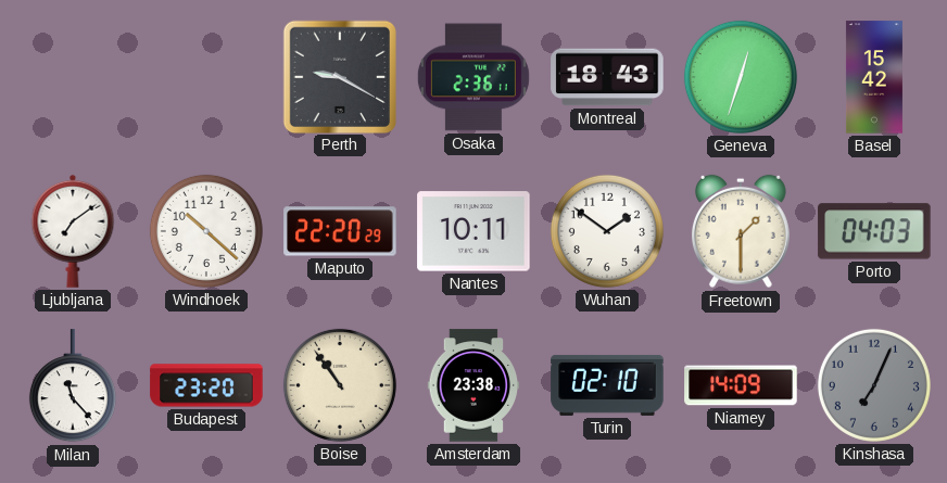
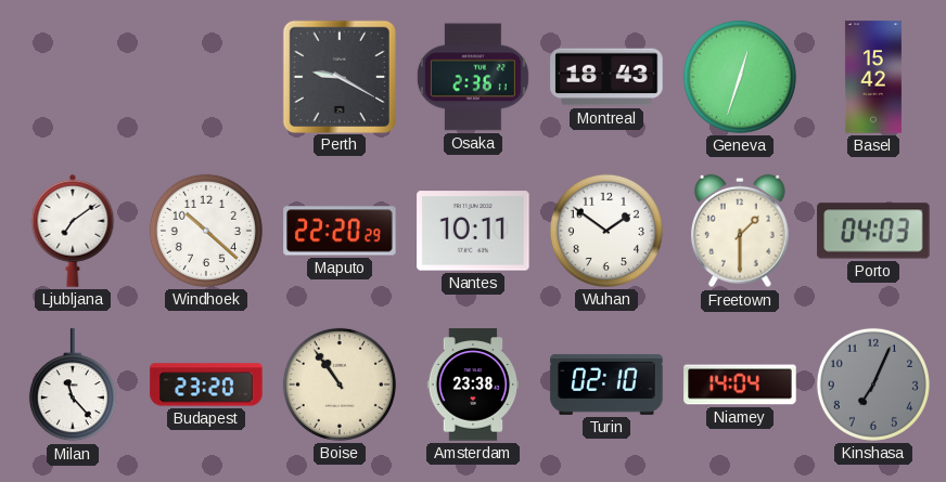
Niamey: 14:09 -> 14:04 (740, 385)
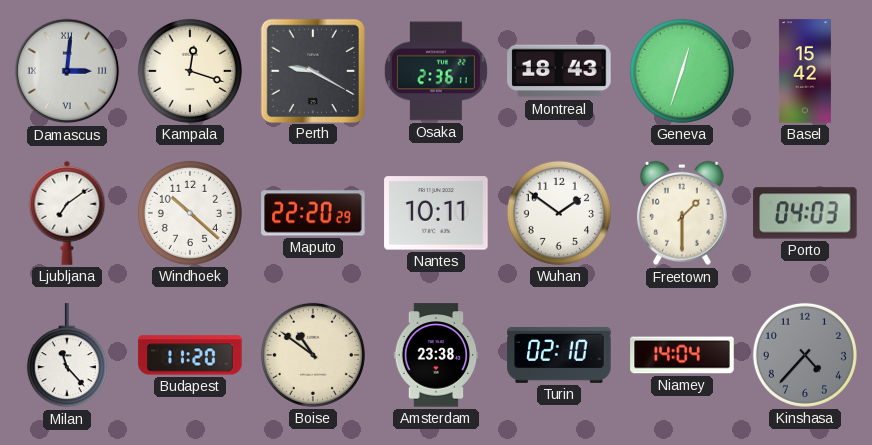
Damascus: none -> 3:01 (67, 71)
Kampala: none -> 12:18 (190, 71)
Budapest: 23:20 -> 11:20 (190, 355)
Boise: 10:54 -> 10:51 (313, 355)
Kinshasa: 7:04 -> 4:37 (805, 355)
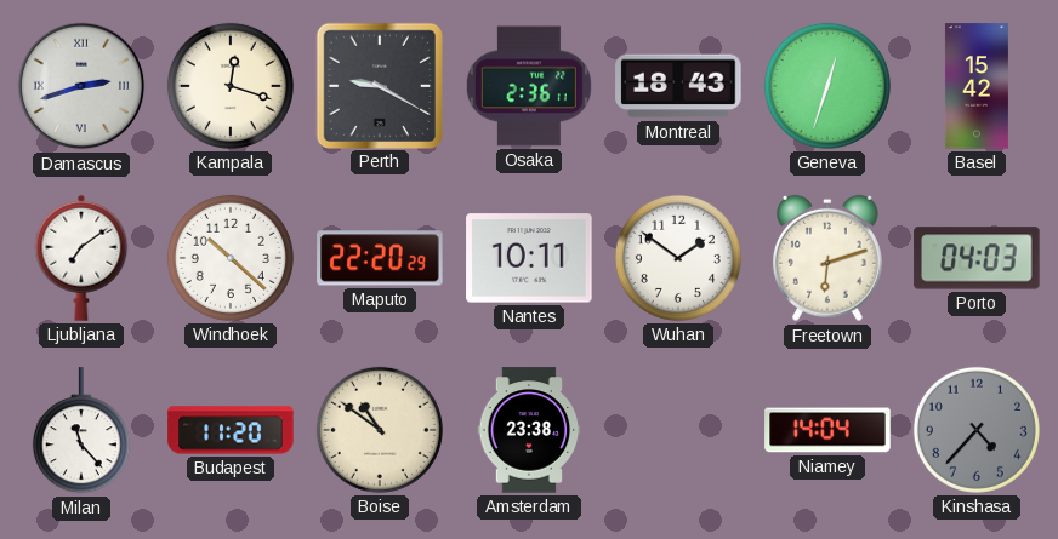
Damascus: 3:01 -> 2:42 (81, 86)
Freetown: 1:30 -> 6:12 (827, 258)
Turin: 02:10 -> none (559, 355)
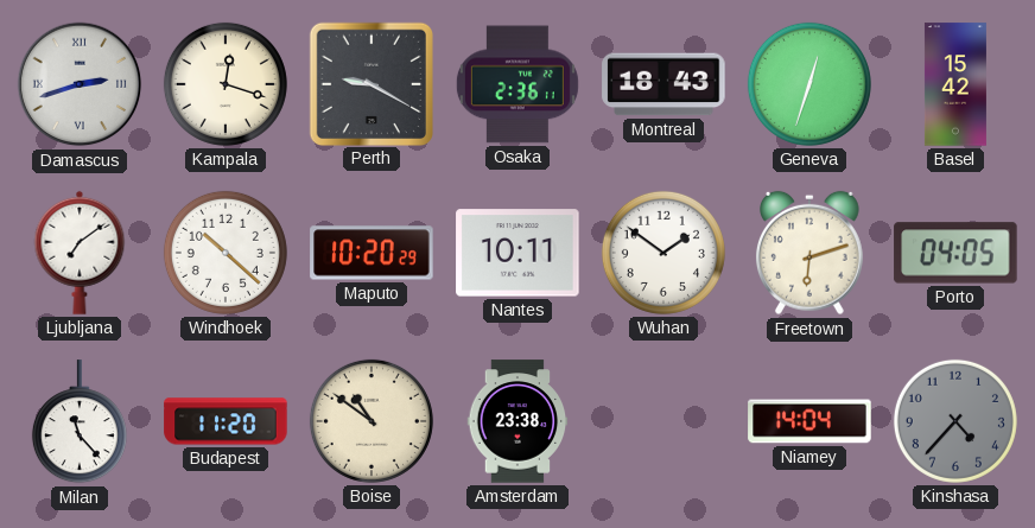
Maputo: 22:20 -> 10:20 (372, 253)
Porto: 04:03 -> 04:05 (955, 253)
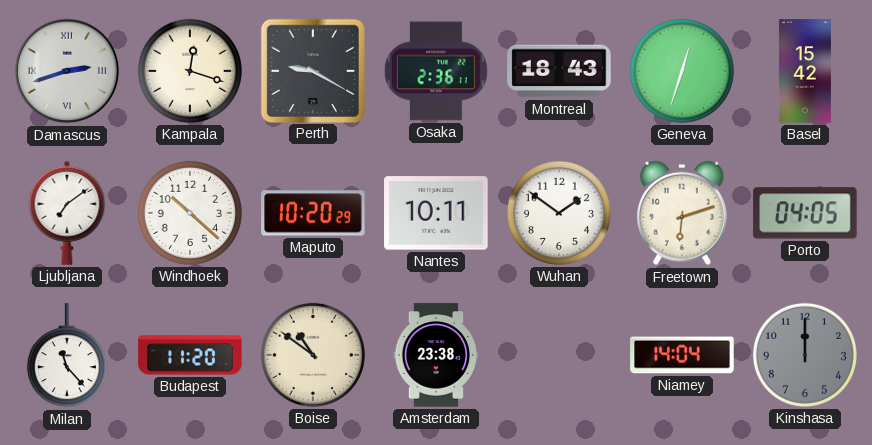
Kinshasa: 4:37 -> 12:00 (805, 355)
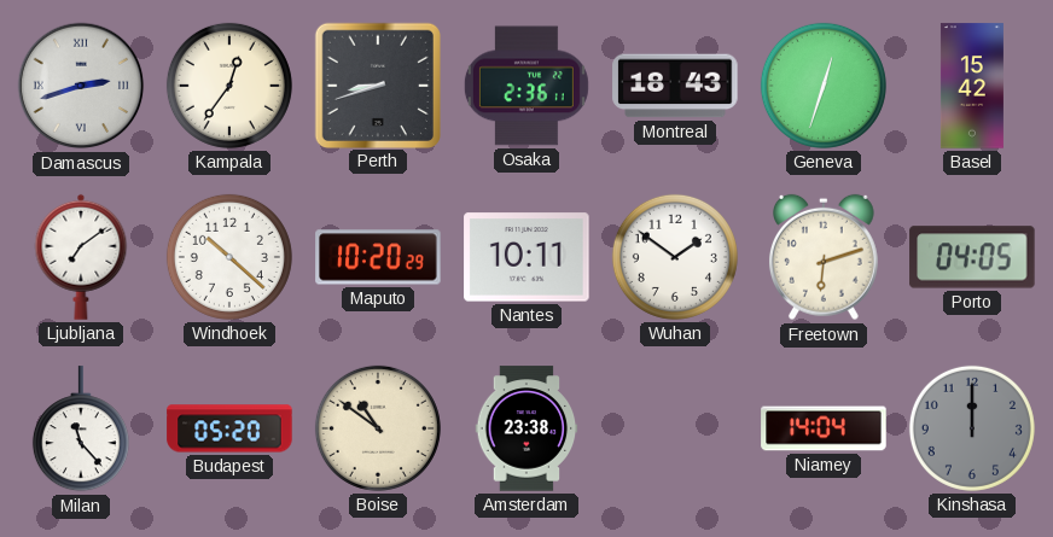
Kampala: 12:18 -> 12:36 (229, 86)
Perth: 9:20 -> 8:42 (377, 84)
Budapest: 11:20 -> 05:20 (229, 428)
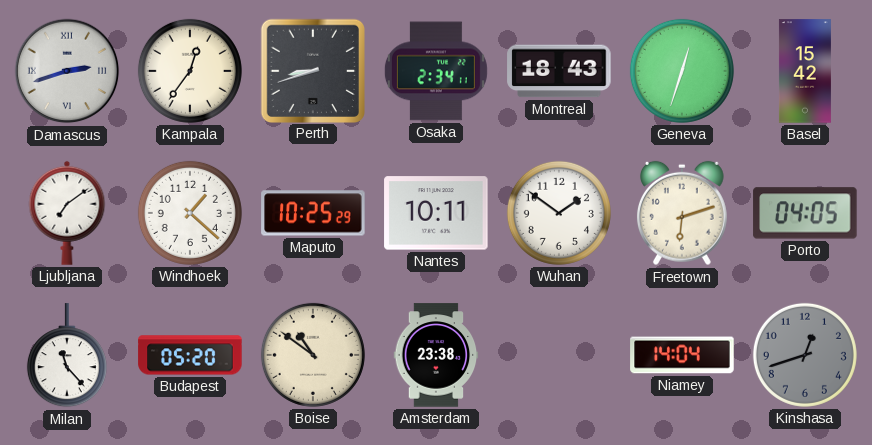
Osaka: 2:36 -> 2:34 (436, 71)
Windhoek: 10:22 -> 1:22 (190, 213)
Maputo: 10:20 -> 10:25 (313, 213)
Kinshasa: 12:00 -> 12:42 (805, 355)
